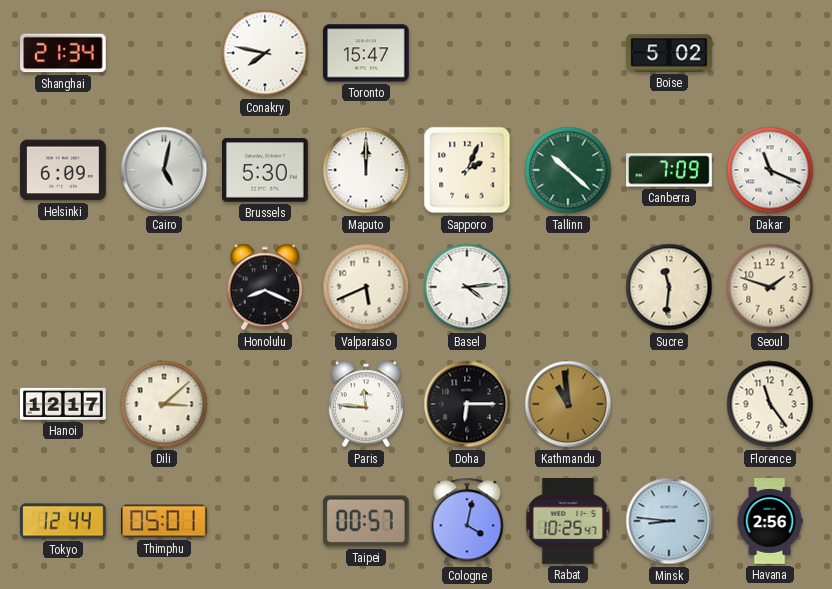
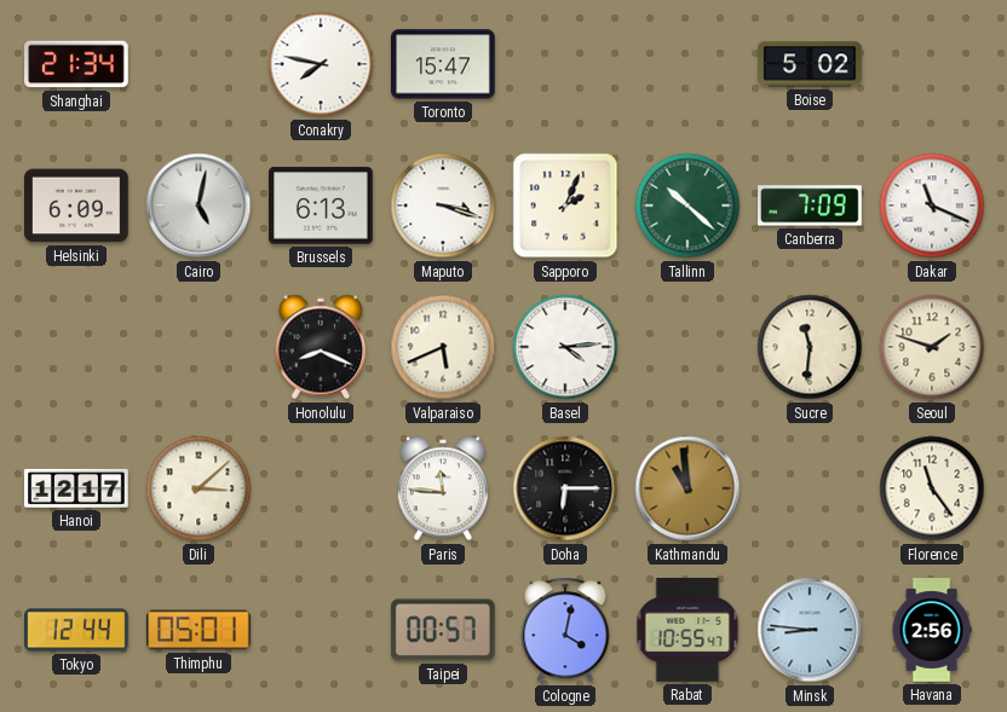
Brussels: 5:30 -> 6:13 (322, 206)
Maputo: 12:00 -> 3:18 (443, 206)
Rabat: 10:25 -> 10:55 (687, 631)
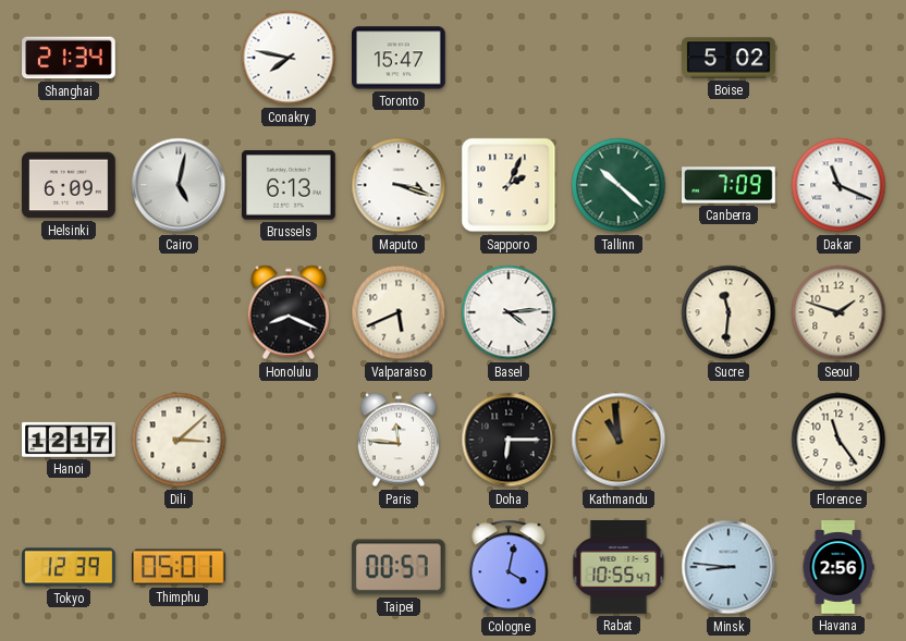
Tokyo: 12:44 -> 12:39 (69, 567)
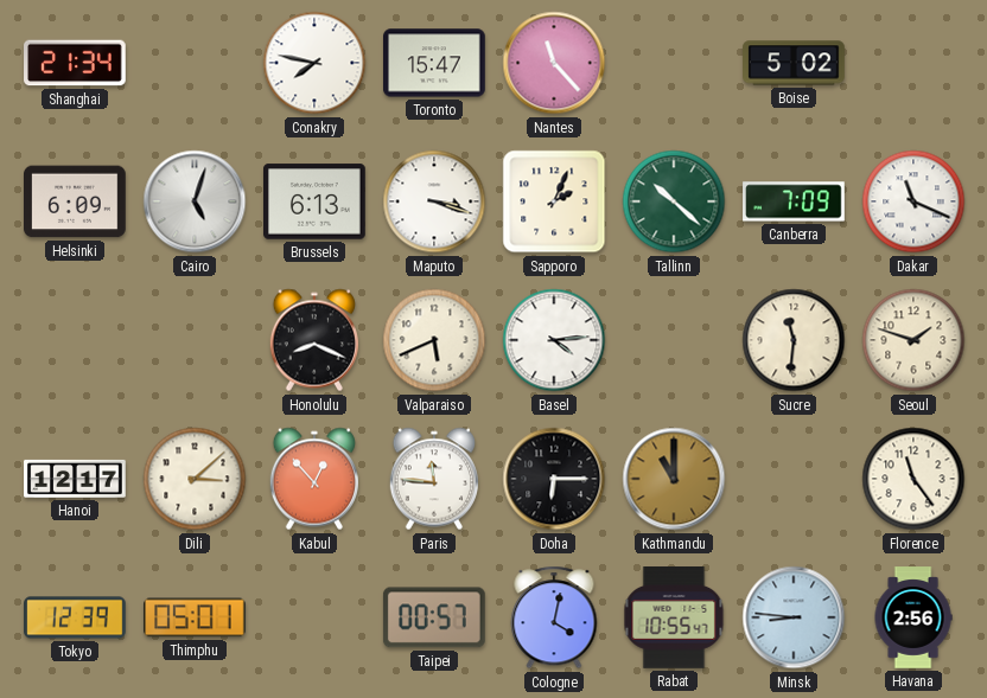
Nantes: none -> 11:23 (554, 63)
Cairo: 5:02 -> 5:03 (195, 201)
Kabul: none -> 12:53 (313, 479)
Kathmandu: 10:59 -> 11:00 (674, 479)
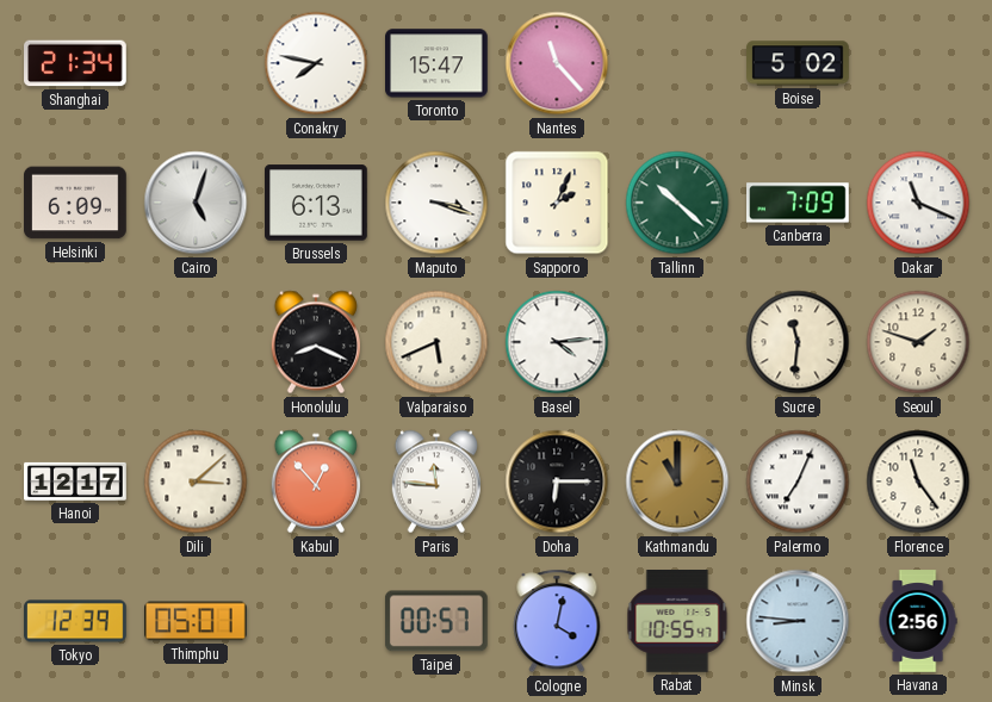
Palermo: none -> 7:04 (798, 482)
